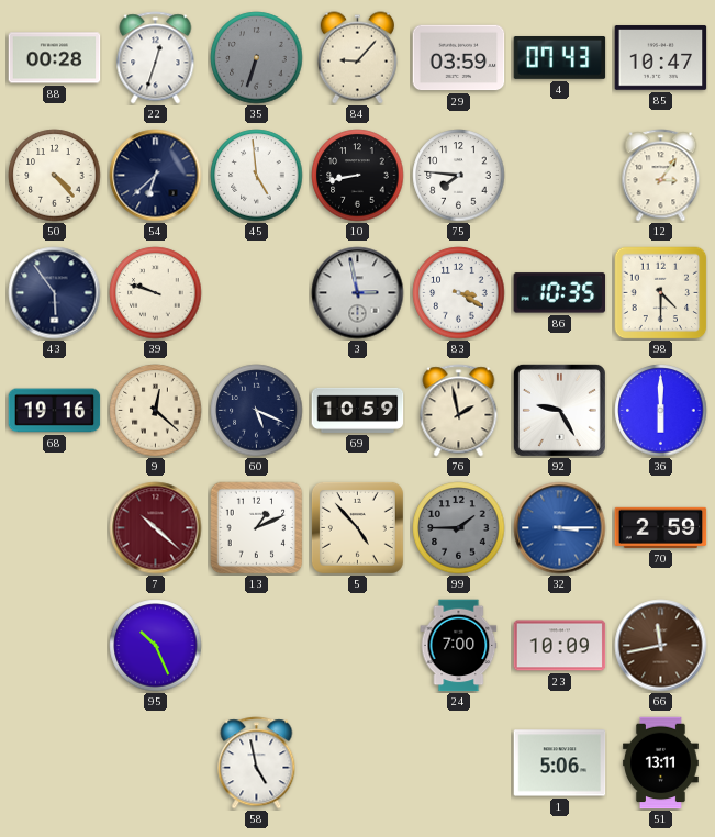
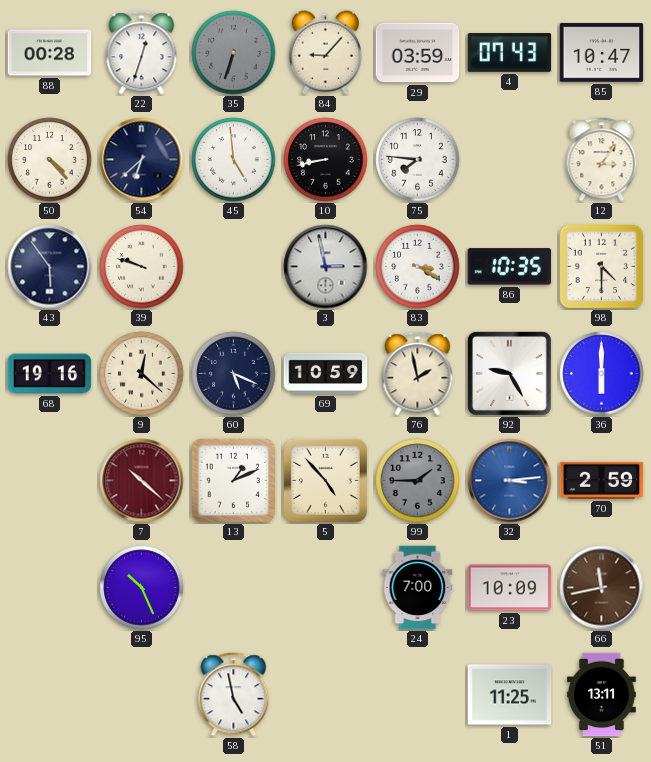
32: 3:15 -> 3:14 (510, 481)
1: 5:06 -> 11:25 (510, 695)
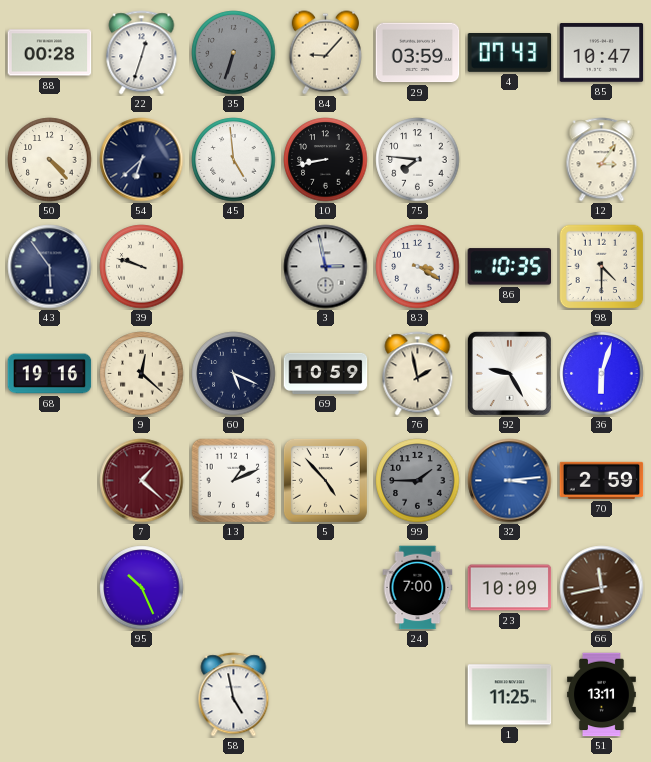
36: 6:00 -> 6:03 (602, 374)
7: 10:22 -> 1:22 (142, 481)
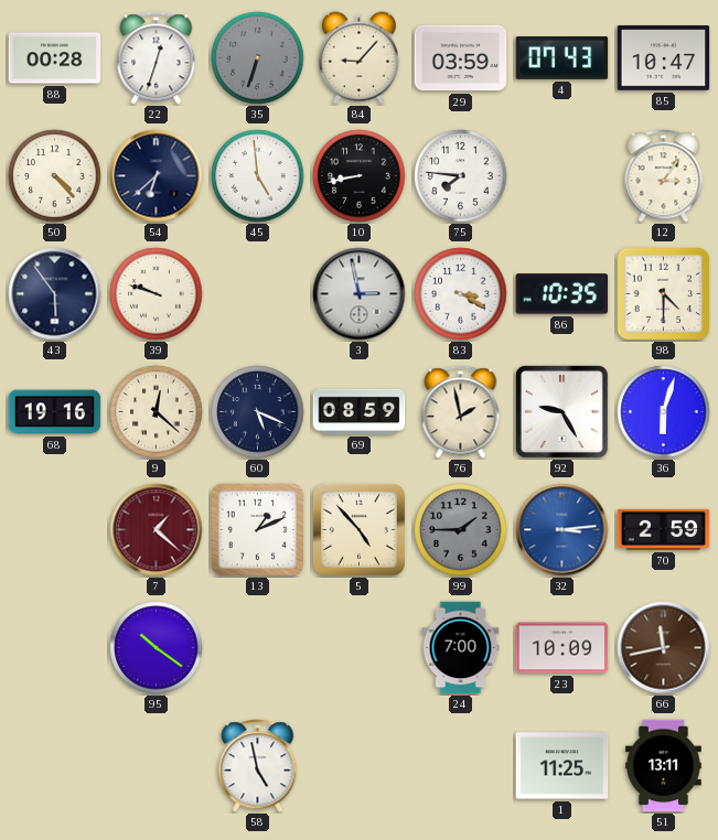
69: 10:59 -> 08:59 (360, 411)
95: 10:26 -> 10:21 (157, 648)
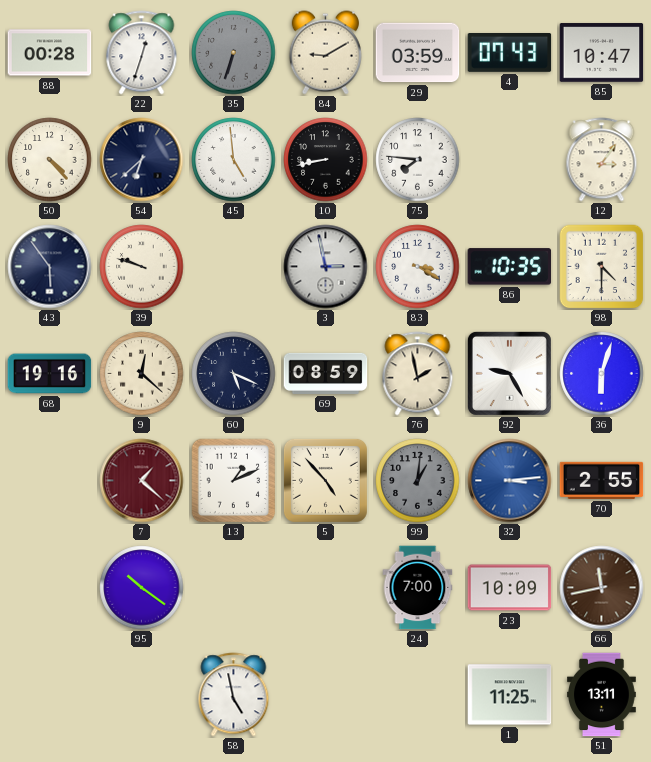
84: 9:07 -> 9:10 (325, 53)
99: 1:45 -> 1:01 (418, 481)
70: 2:59 -> 2:55 (602, 480)
